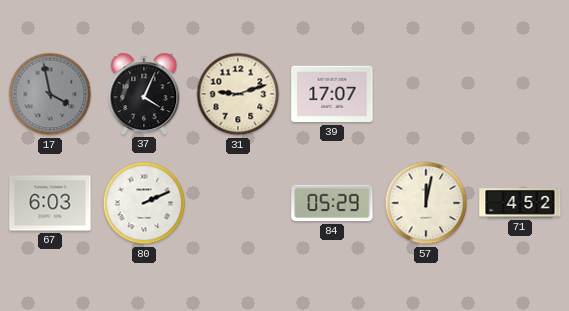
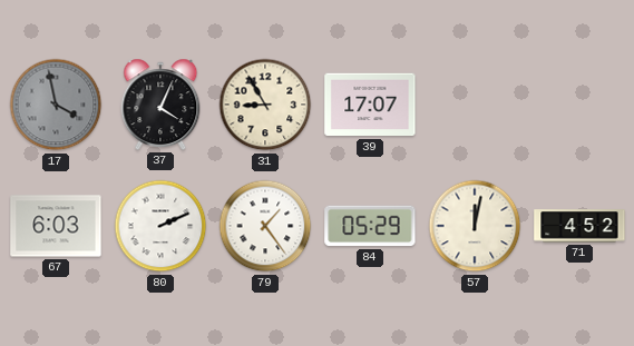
31: 9:12 -> 8:55 (265, 105)
79: none -> 1:24 (265, 226)
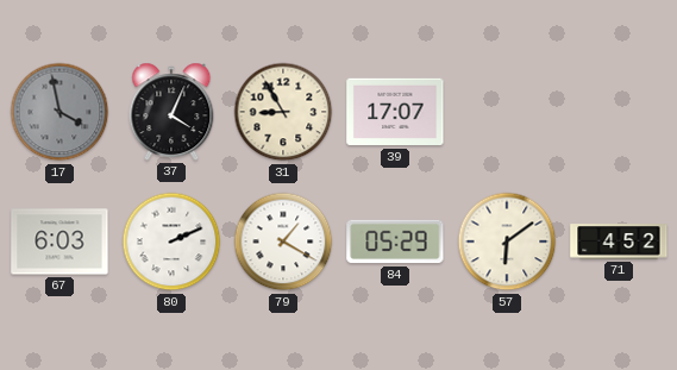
79: 1:24 -> 1:20 (283, 242)
57: 12:02 -> 6:09 (507, 242)
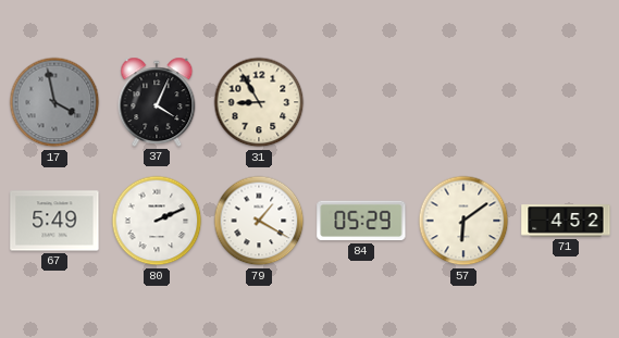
39: 17:07 -> none (395, 112)
67: 6:03 -> 5:49 (54, 221)
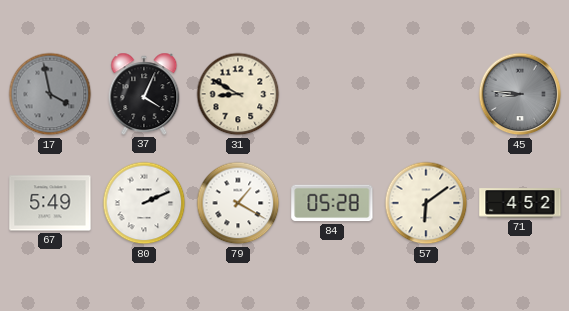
31: 8:55 -> 8:50 (238, 94)
45: none -> 8:46 (520, 94)
84: 05:29 -> 05:28 (332, 203)
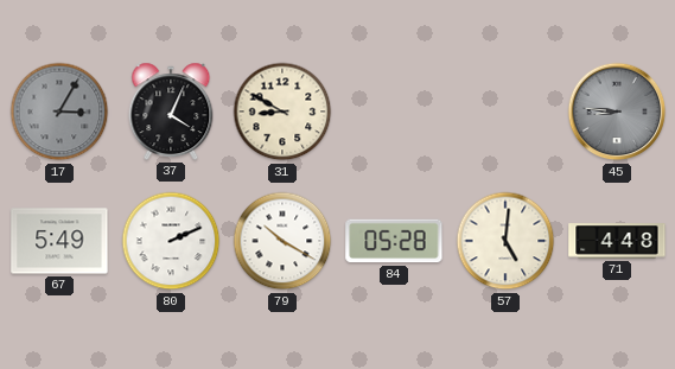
17: 3:58 -> 3:05 (59, 112)
79: 1:20 -> 10:20 (282, 241)
57: 6:09 -> 5:01 (505, 241)
71: 4:52 -> 4:48 (617, 241)
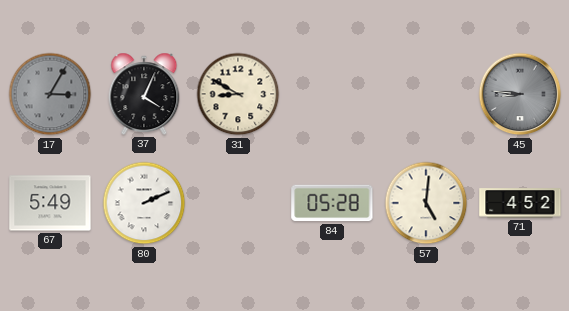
79: 10:20 -> none (282, 241)
71: 4:48 -> 4:52 (520, 203)
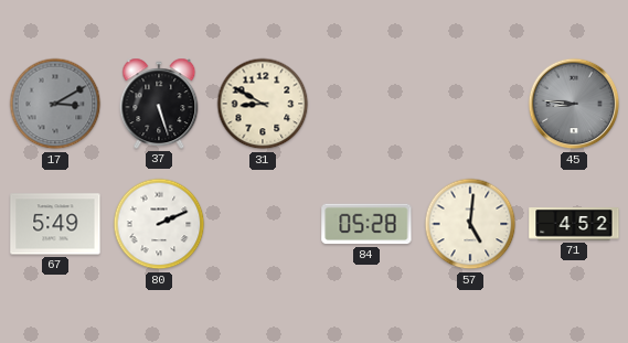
17: 3:05 -> 3:10 (55, 104)
37: 4:04 -> 5:27 (159, 104)
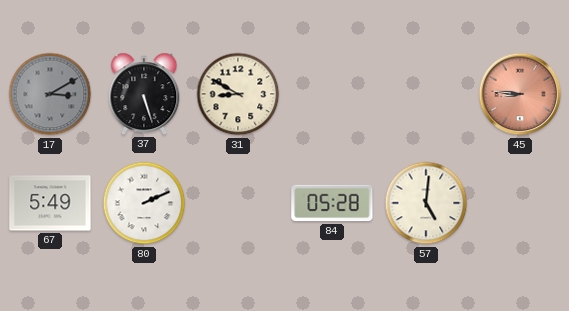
45 dial: grey -> salmon (520, 94)
71: 4:52 -> none (574, 224)
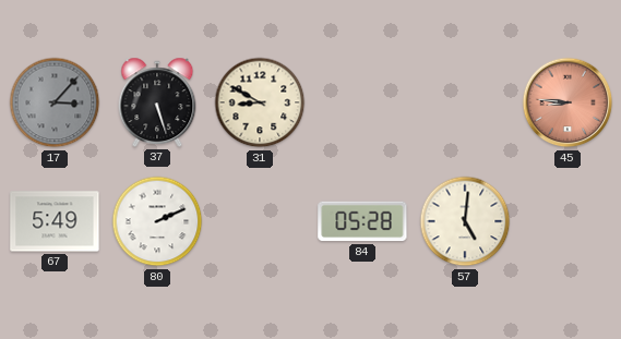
17: 3:10 -> 3:07 (55, 102)
